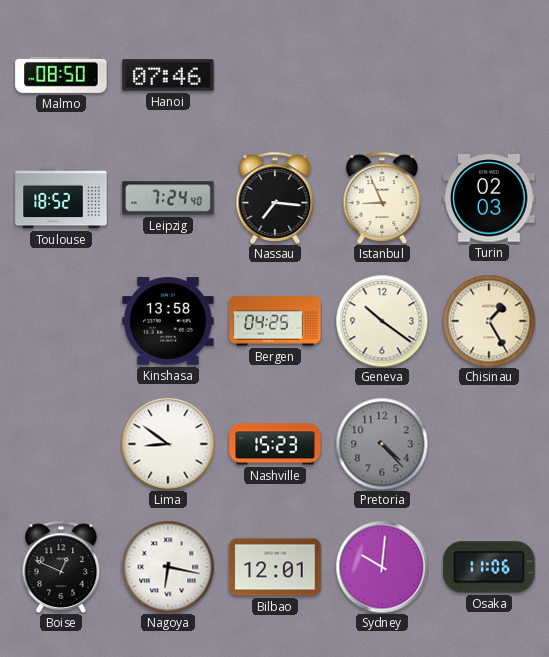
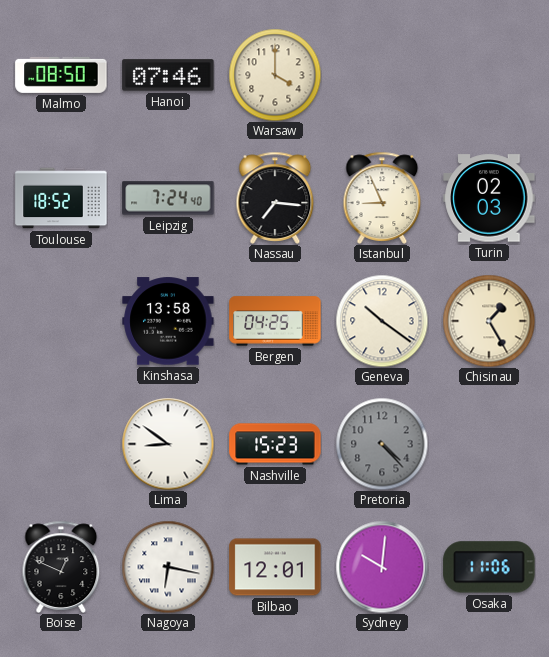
Warsaw: none -> 4:00 (275, 75)
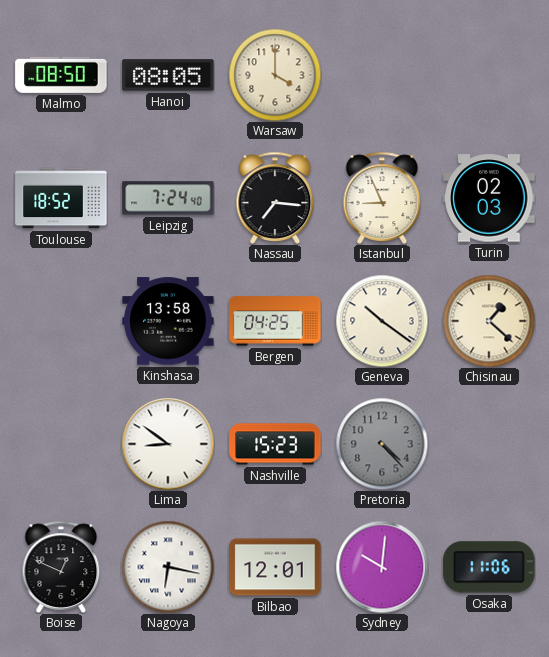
Hanoi: 07:46 -> 08:05 (168, 75)
Chisinau: 1:25 -> 1:22 (489, 321)
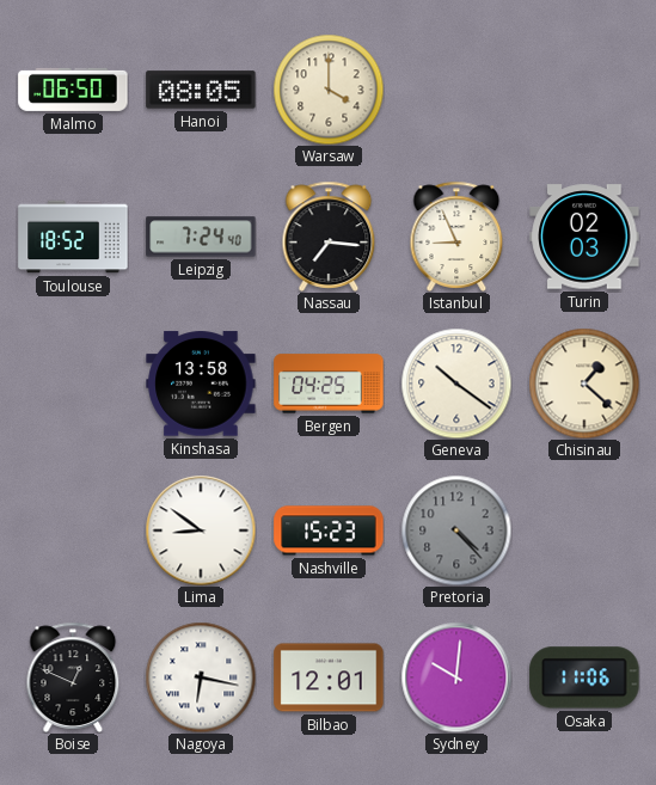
Malmo: 08:50 -> 06:50 (73, 90)
